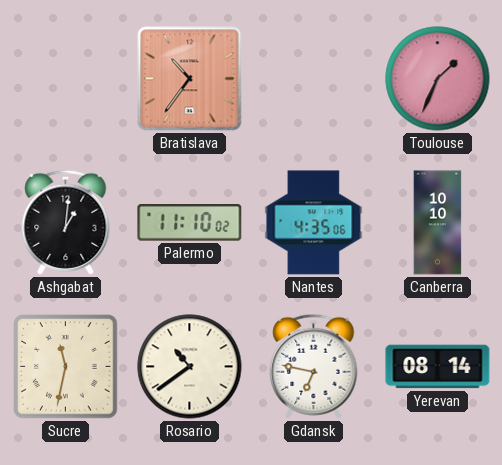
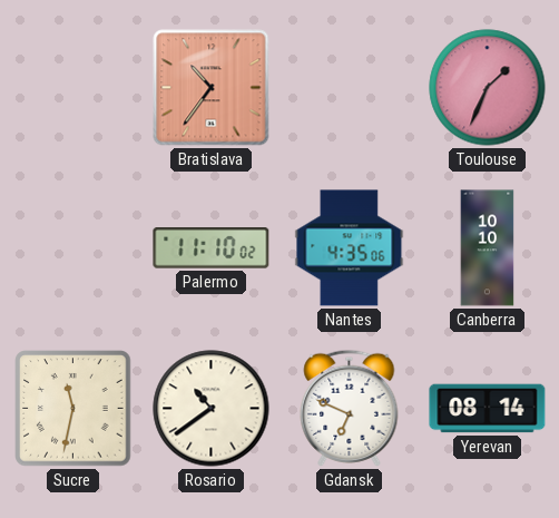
Ashgabat: 1:01 -> none (66, 222)
Gdansk: 6:47 -> 6:49 (350, 408)
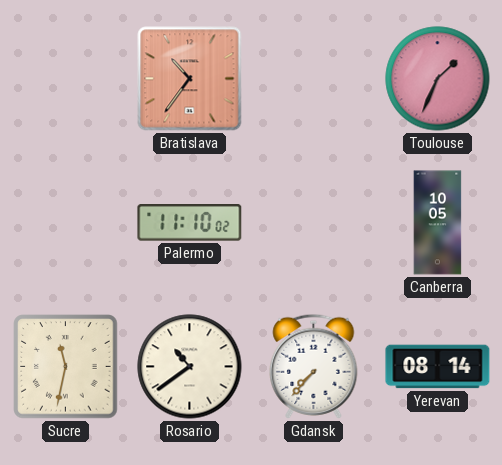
Nantes: 4:35 -> none (350, 248)
Canberra: 10:10 -> 10:05 (438, 223)
Gdansk: 6:49 -> 7:37 (314, 366)
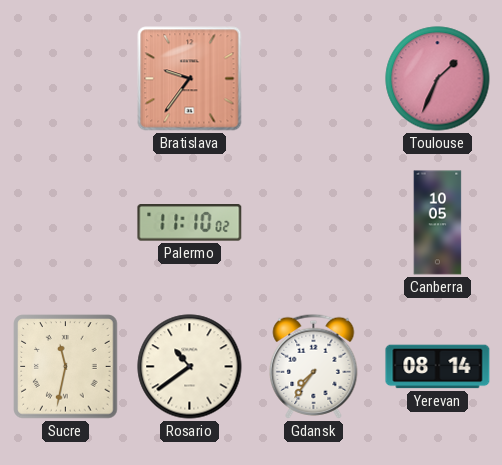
Bratislava: 10:36 -> 9:36 (190, 79)
Gdansk: 7:37 -> 7:36 (314, 366)
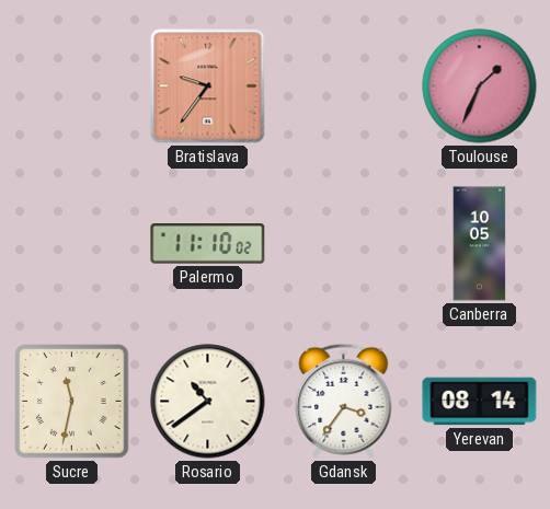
Gdansk: 7:36 -> 3:36 (344, 401)
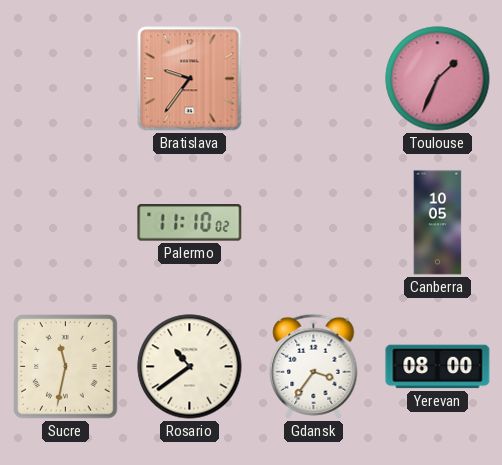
Yerevan: 08:14 -> 08:00 (438, 367)
